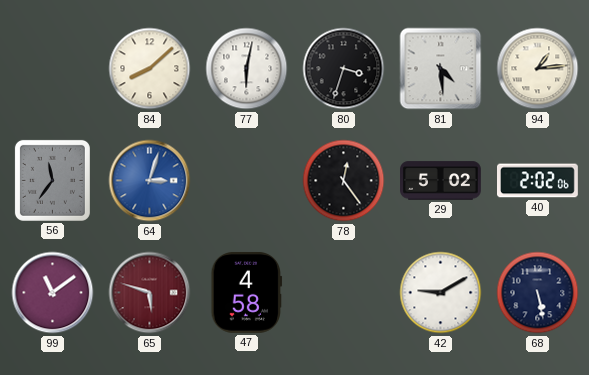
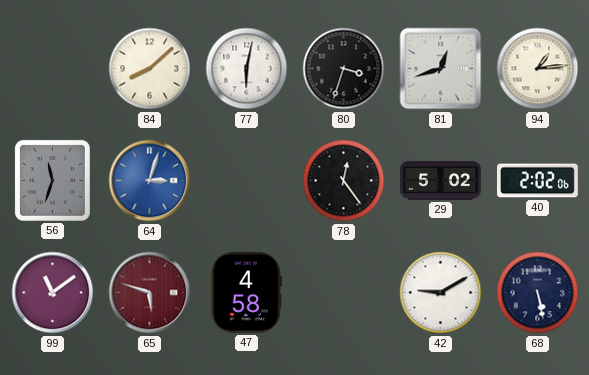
81: 4:29 -> 12:42 (441, 69)
56: 11:36 -> 11:33 (52, 180)
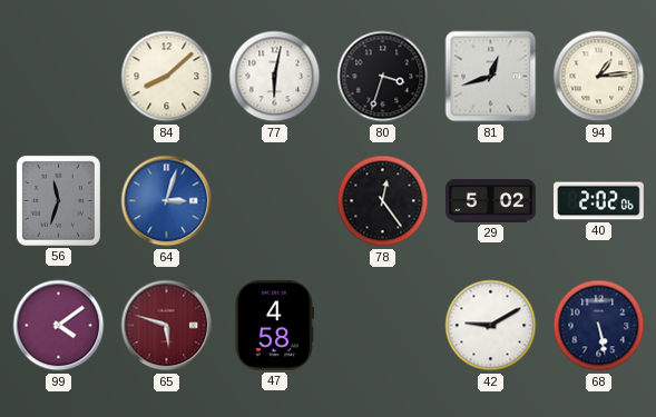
99: 11:09 -> 4:09 (59, 326)
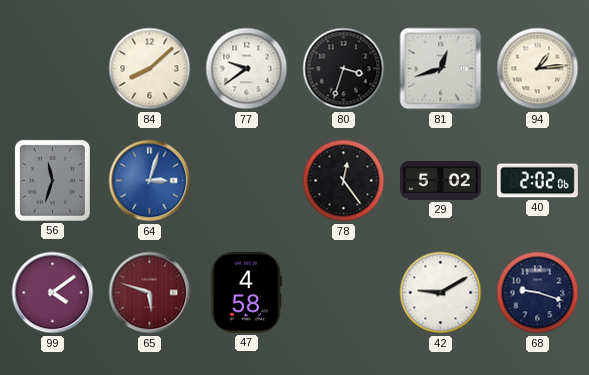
77: 6:02 -> 9:39 (247, 69)
68: 5:28 -> 9:18 (538, 293)
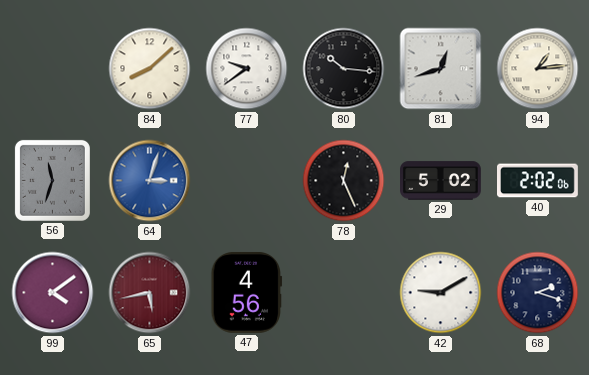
80: 3:33 -> 10:16 (344, 69)
78: 12:24 -> 12:26 (344, 181)
65: 5:48 -> 5:43 (150, 293)
47: 4:58 -> 4:56 (247, 292)
68: 9:18 -> 2:18 (538, 293)
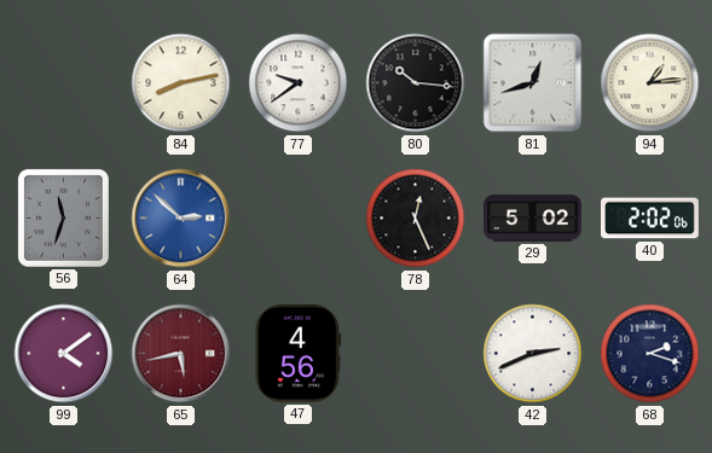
84: 8:08 -> 8:13 (181, 83)
64: 3:03 -> 2:52 (181, 219)
42: 9:10 -> 2:41 (533, 354)
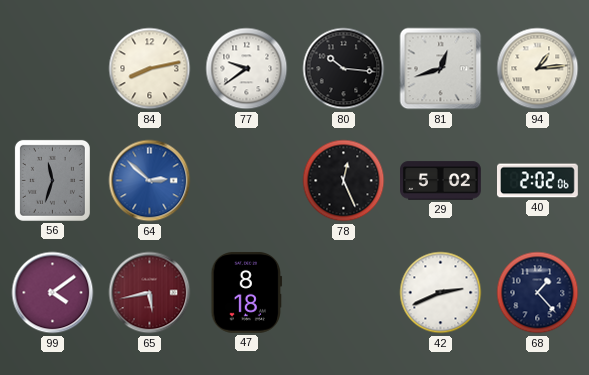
47: 4:56 -> 8:18 (247, 292)
68: 2:18 -> 1:23 (538, 293)
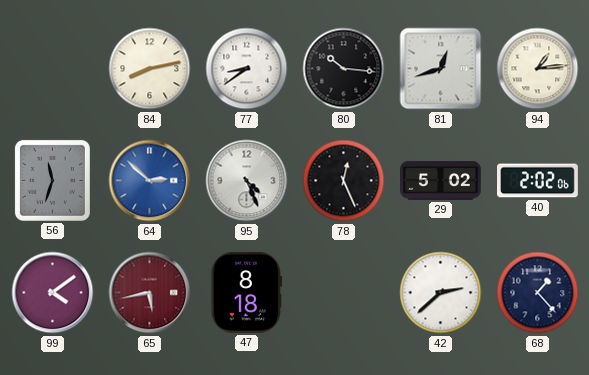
77: 9:39 -> 8:39 (247, 69)
95: none -> 4:26 (247, 181)
42: 2:41 -> 2:38 (441, 293)
